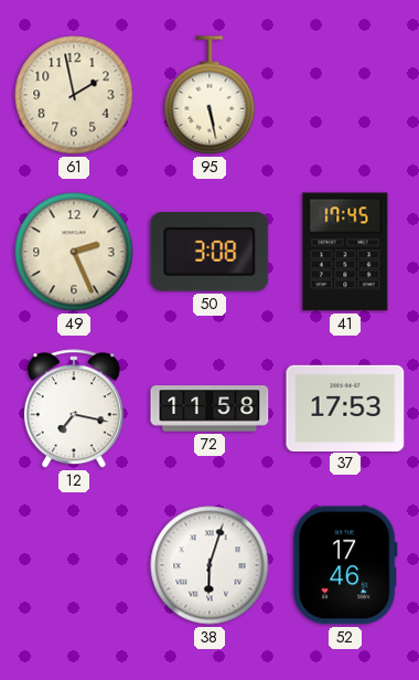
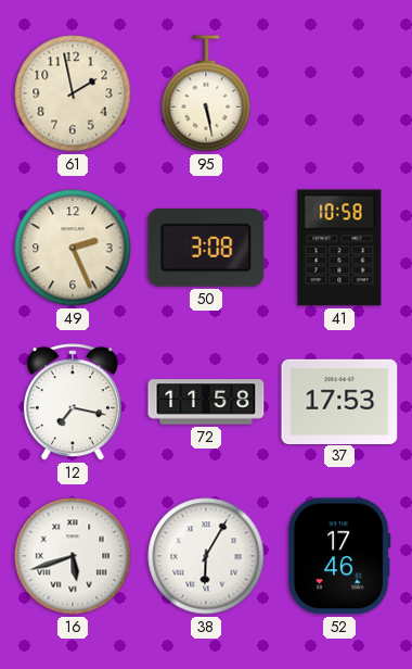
41: 17:45 -> 10:58 (339, 248)
16: none -> 5:42 (73, 556)
38: 6:03 -> 6:05 (206, 556)
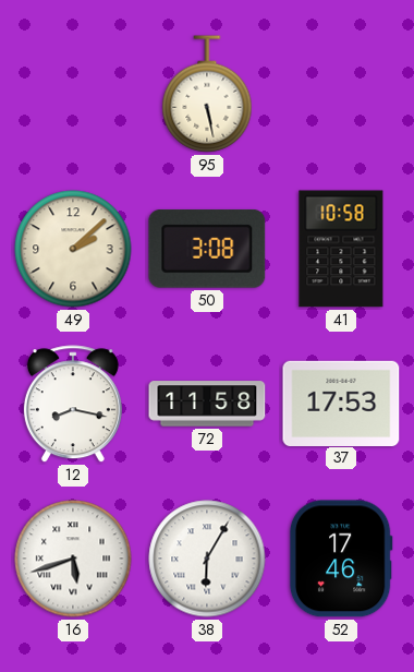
61: 1:58 -> none (73, 93)
49: 2:26 -> 2:08 (73, 249)
12: 7:17 -> 8:17 (73, 405)
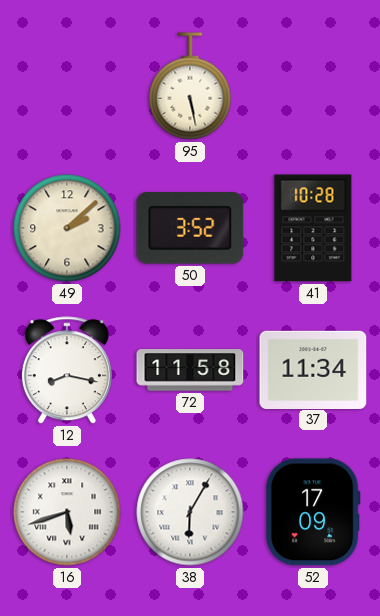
50: 3:08 -> 3:52 (190, 229)
41: 10:58 -> 10:28 (313, 228)
37: 17:53 -> 11:34 (313, 369)
52: 17:46 -> 17:09 (313, 512)
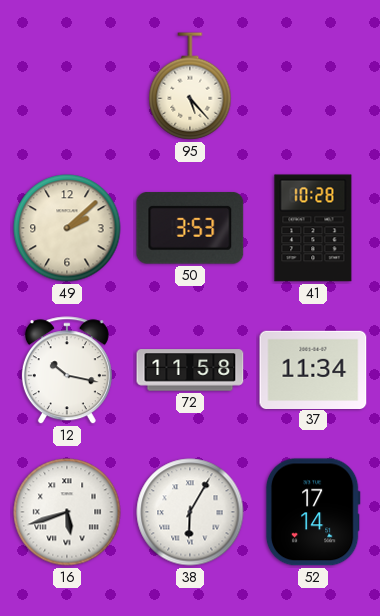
95: 5:28 -> 5:23 (190, 86)
50: 3:52 -> 3:53 (190, 229)
12: 8:17 -> 10:17 (67, 371)
52: 17:09 -> 17:14 (313, 512)
